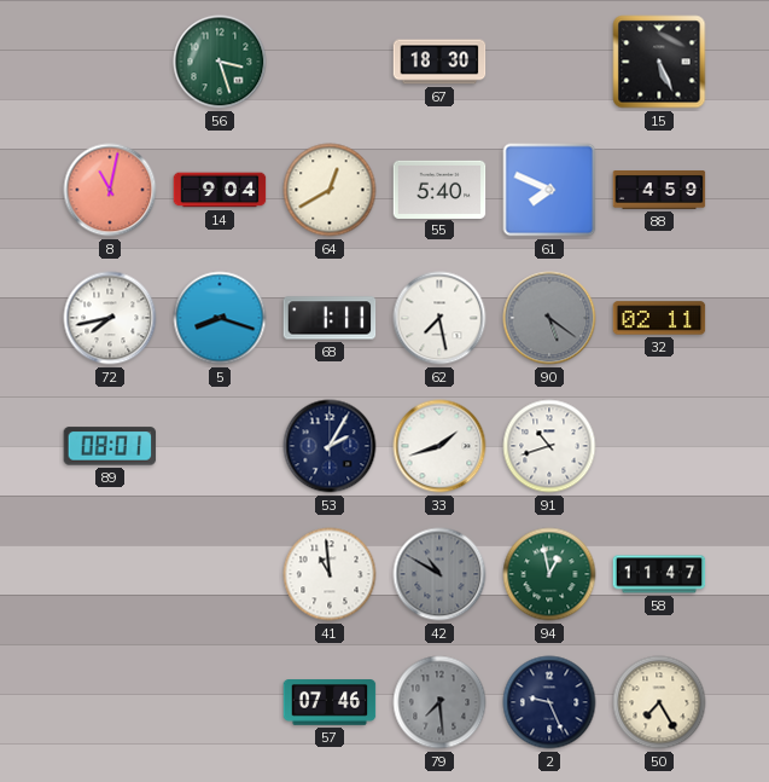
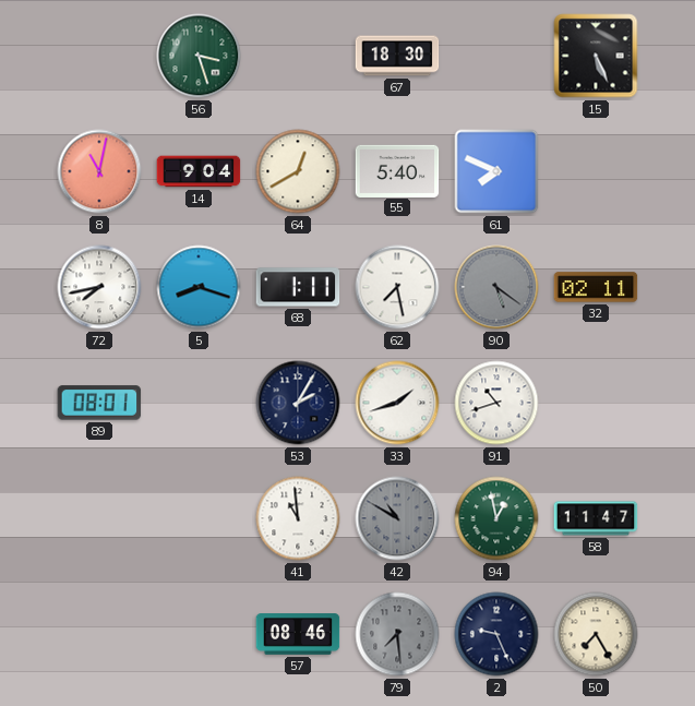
88: 4:59 -> none (659, 191)
57: 07:46 -> 08:46 (298, 634)
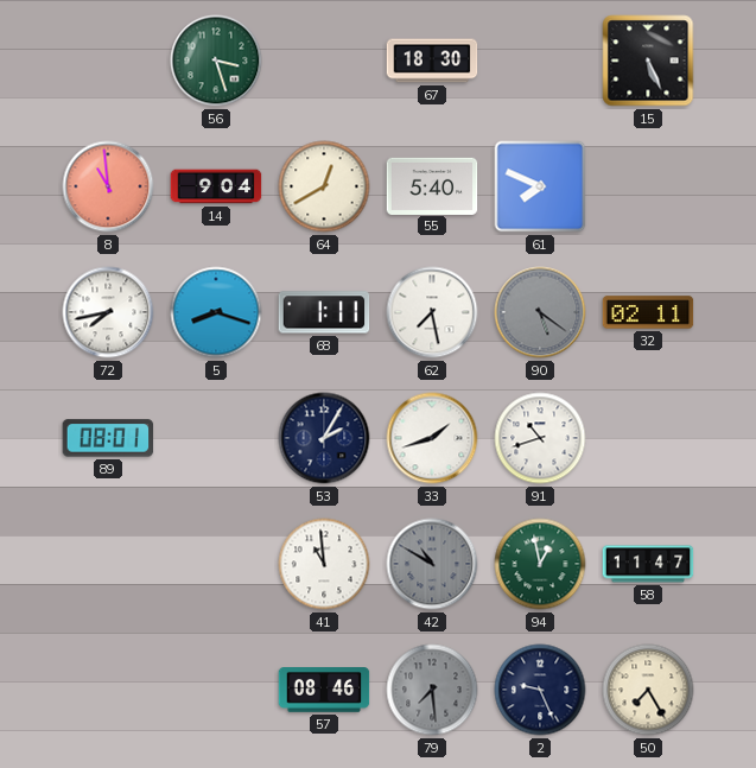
8: 11:02 -> 10:59 (108, 186)
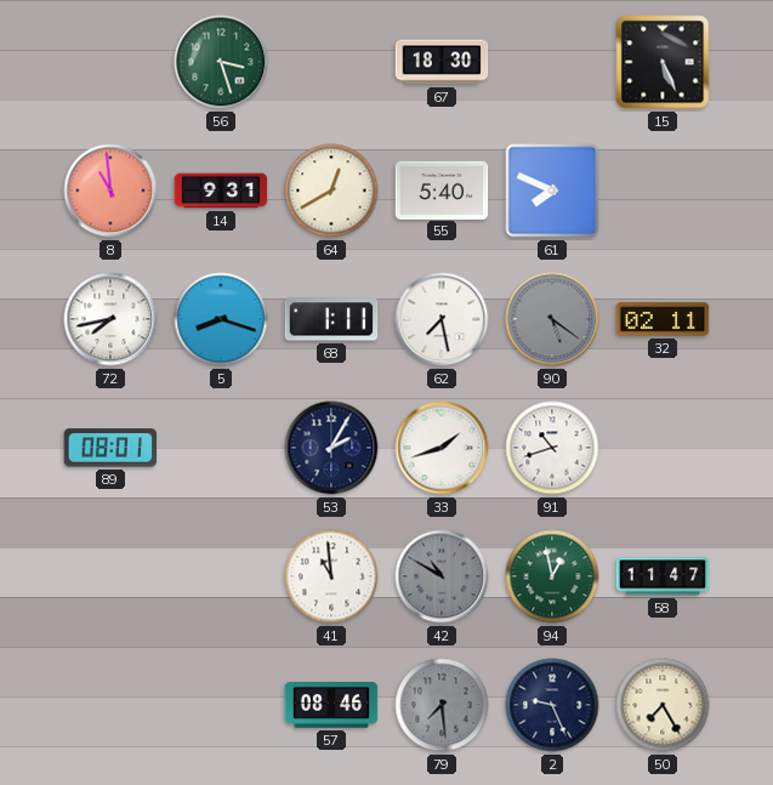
14: 9:04 -> 9:31 (221, 190)
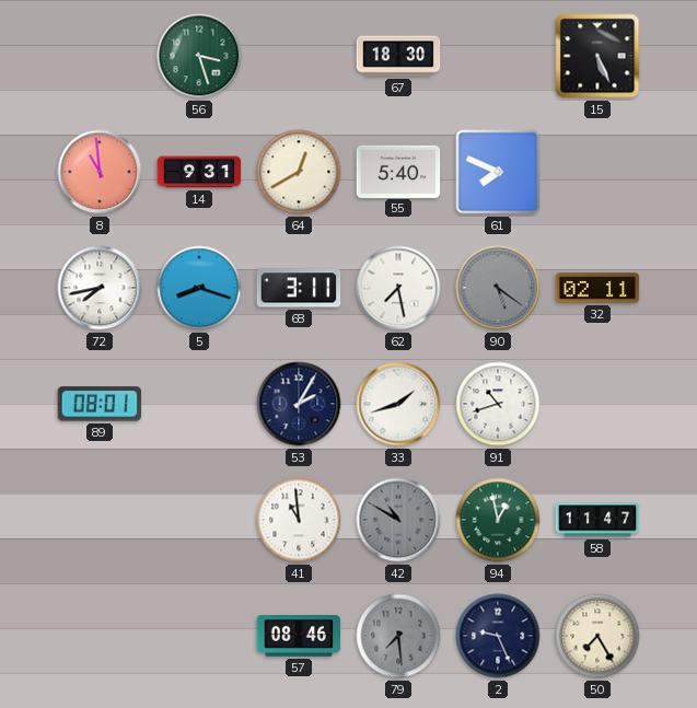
68: 1:11 -> 3:11 (299, 288)
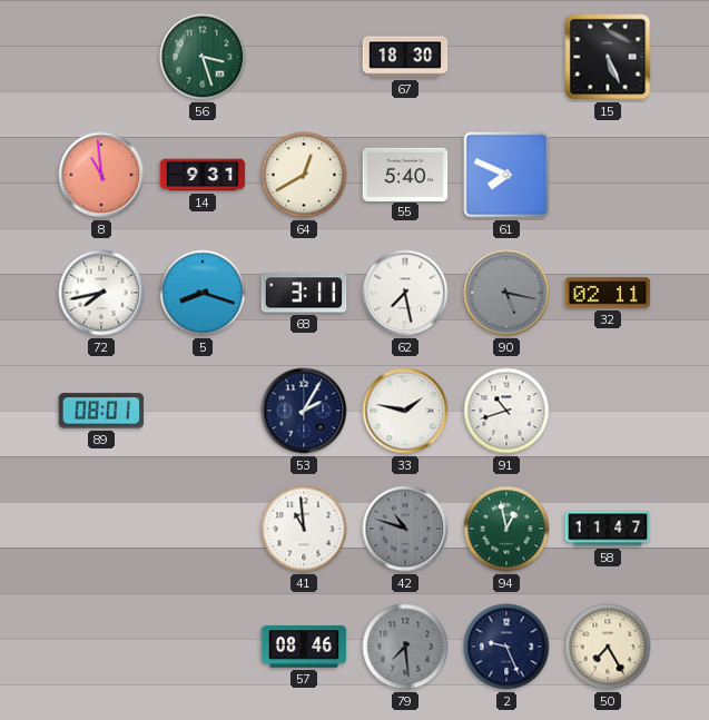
90: 5:21 -> 5:17 (506, 293)
33: 1:42 -> 1:47 (405, 411)
42: 10:50 -> 10:48 (405, 529)
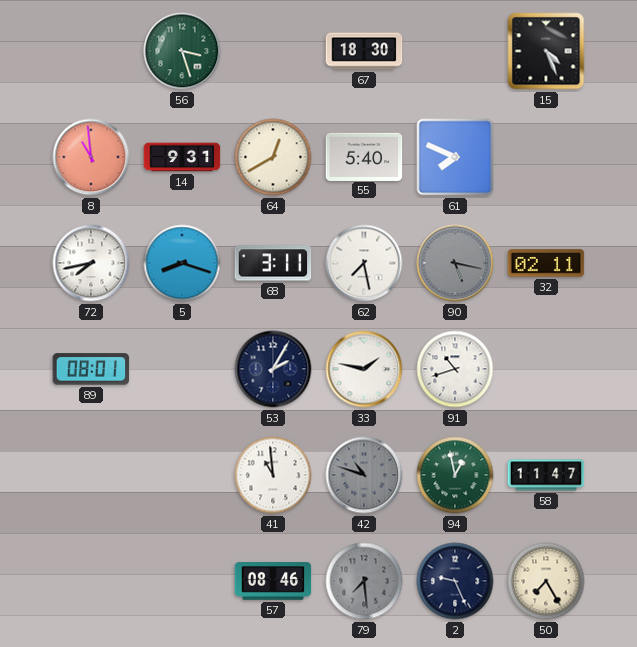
15: 5:26 -> 4:26 (546, 51)
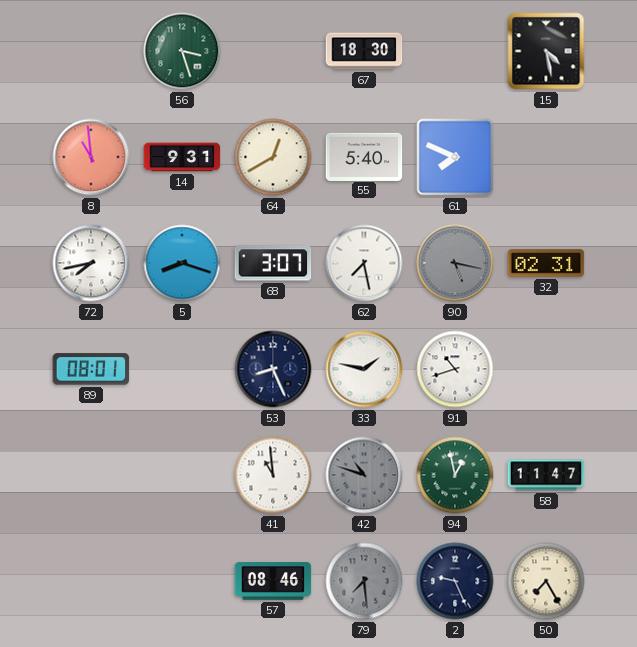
15: 4:26 -> 4:28 (546, 51)
68: 3:11 -> 3:07 (273, 263)
32: 02:11 -> 02:31 (546, 263)
53: 2:05 -> 8:26 (273, 369)
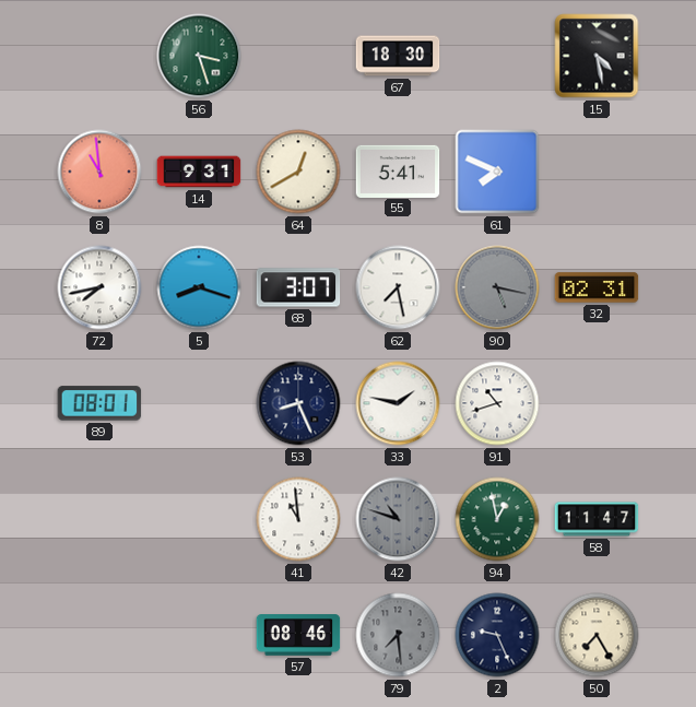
55: 5:40 -> 5:41 (398, 170)
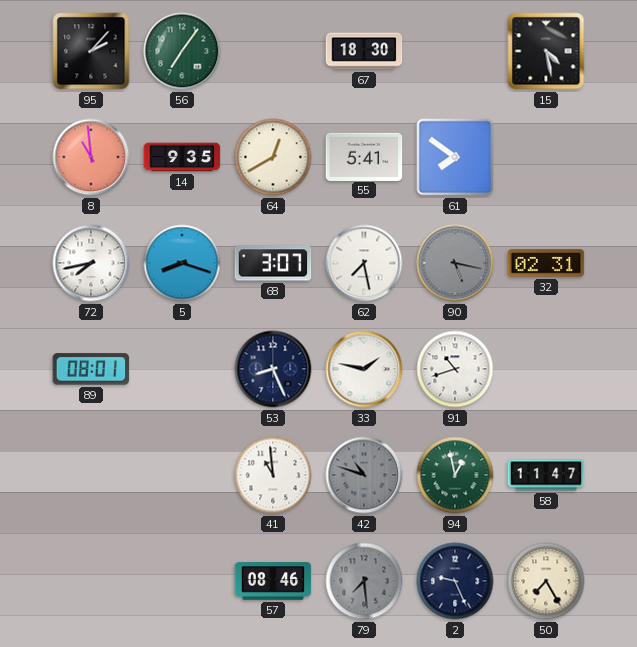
95: none -> 2:07 (91, 51)
56: 3:27 -> 7:06 (182, 51)
14: 9:31 -> 9:35 (182, 157)
61: 7:49 -> 7:51 (455, 157)
